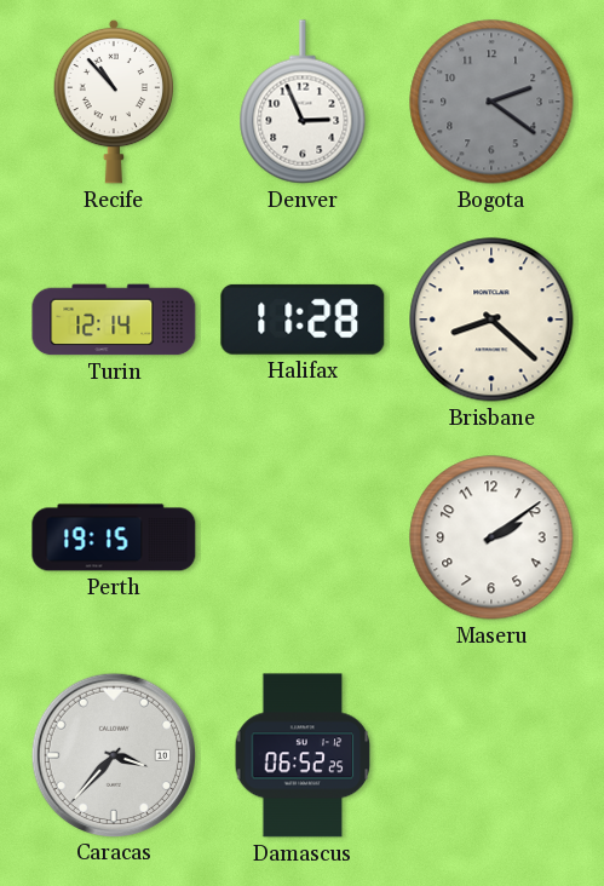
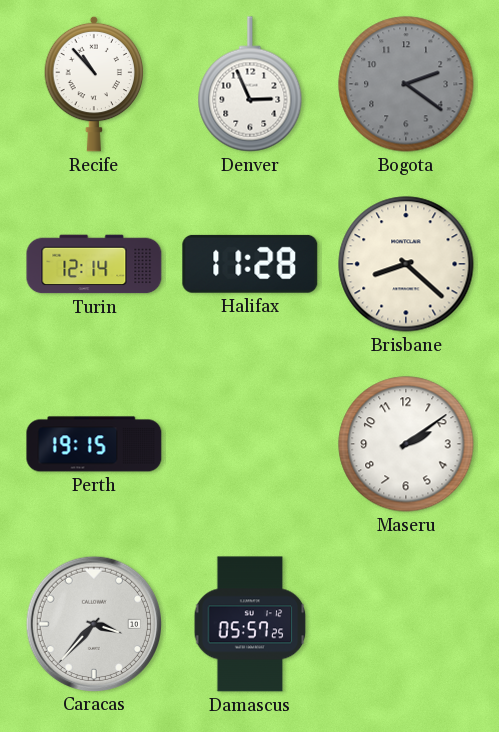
Damascus: 06:52 -> 05:57 (250, 624)
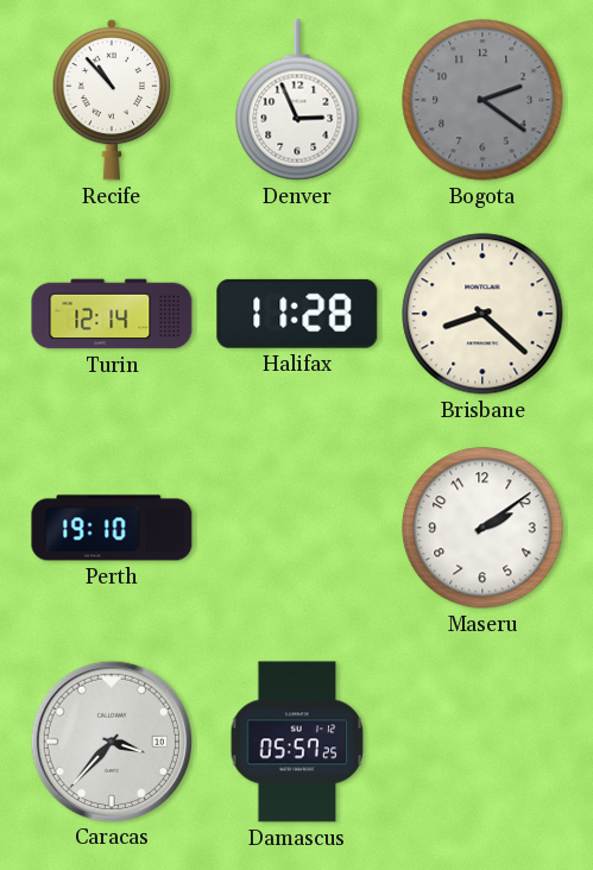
Perth: 19:15 -> 19:10 (112, 528)
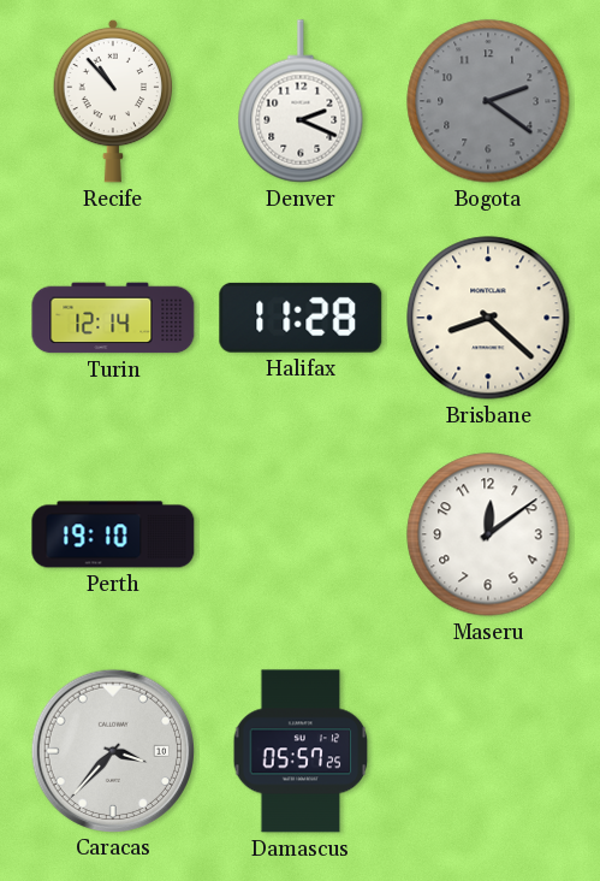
Denver: 2:56 -> 2:19 (301, 101)
Maseru: 2:09 -> 12:09 (488, 534)
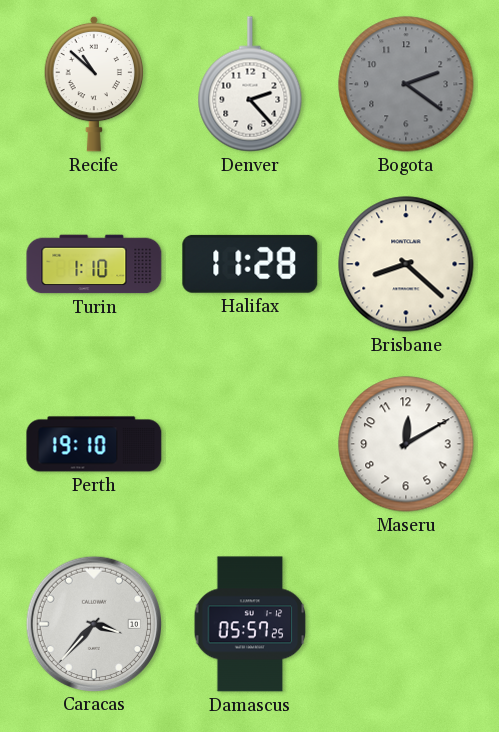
Recife: 10:53 -> 10:52 (94, 84)
Denver: 2:19 -> 2:23 (250, 84)
Turin: 12:14 -> 1:10 (94, 264)
Maseru: 12:09 -> 12:10 (406, 444)
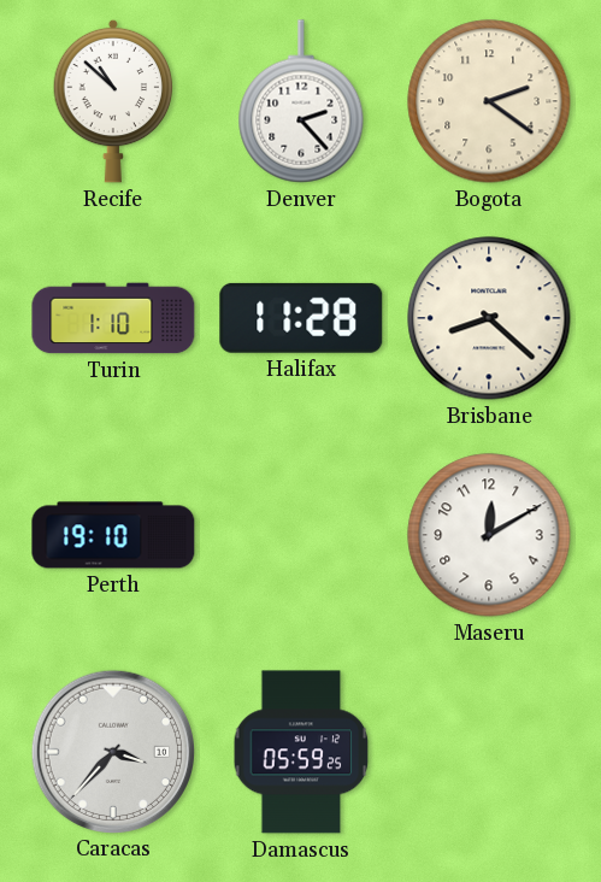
Bogota dial: grey -> cream (489, 101)
Damascus: 05:57 -> 05:59 (301, 752)
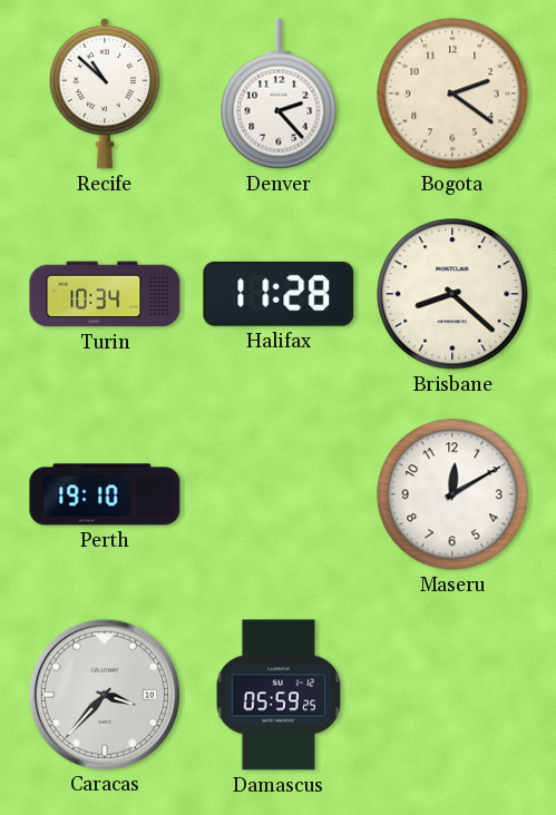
Turin: 1:10 -> 10:34 (105, 294)
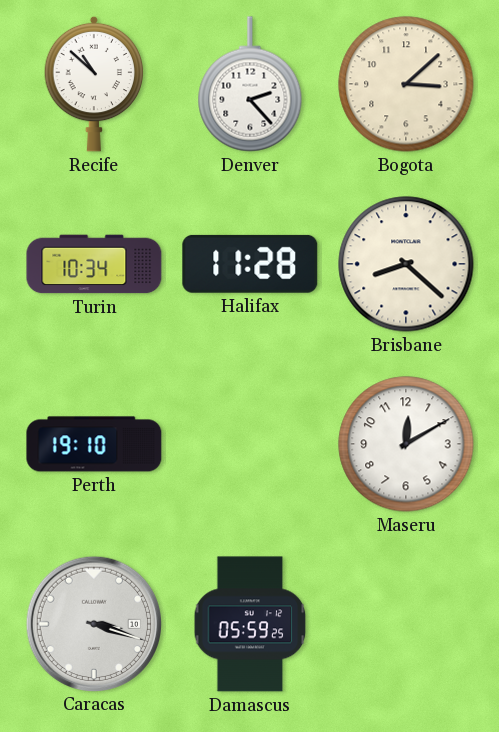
Bogota: 2:21 -> 3:08 (406, 84)
Caracas: 3:37 -> 3:18 (93, 623)
